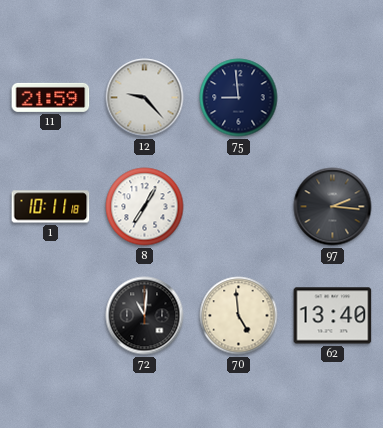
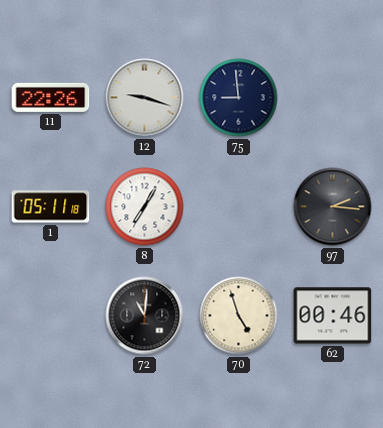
11: 21:59 -> 22:26 (51, 97)
12: 9:23 -> 9:18 (145, 98)
1: 10:11 -> 05:11 (51, 207)
70: 4:59 -> 4:57 (239, 316)
62: 13:40 -> 00:46 (333, 316)
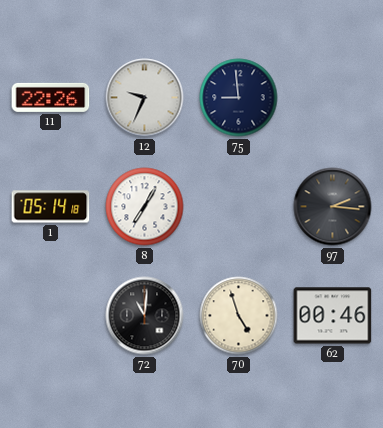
12: 9:18 -> 9:34 (145, 98)
1: 05:11 -> 05:14 (51, 207)
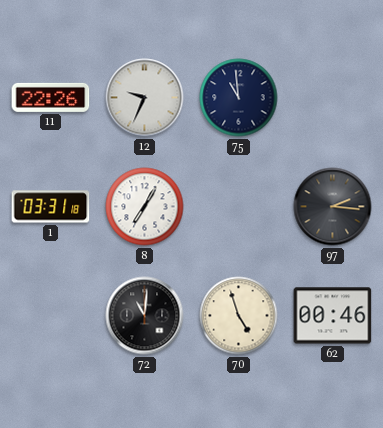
75: 8:59 -> 10:59 (239, 98)
1: 05:14 -> 03:31 (51, 207)
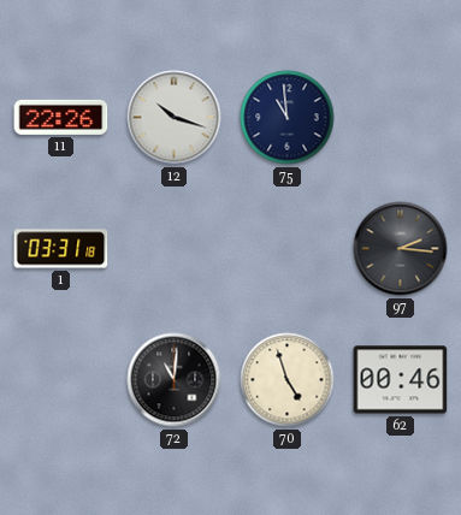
12: 9:34 -> 10:18 (175, 118)
8: 7:05 -> none (145, 207)
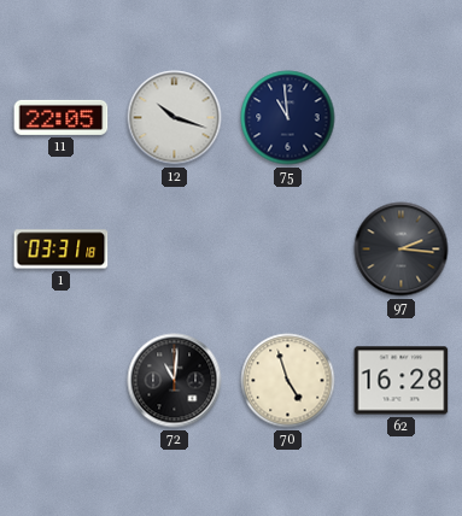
11: 22:26 -> 22:05 (62, 117)
62: 00:46 -> 16:28 (402, 381)
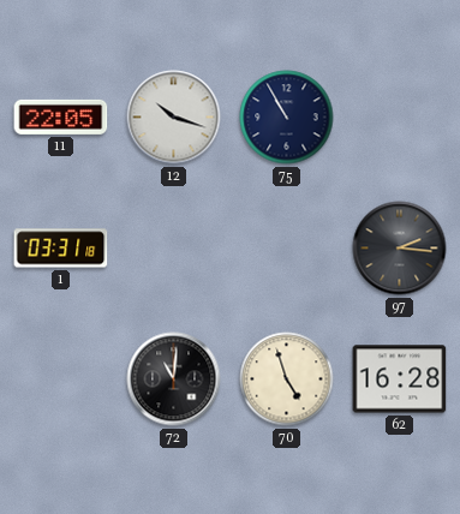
75: 10:59 -> 10:55 (287, 118)
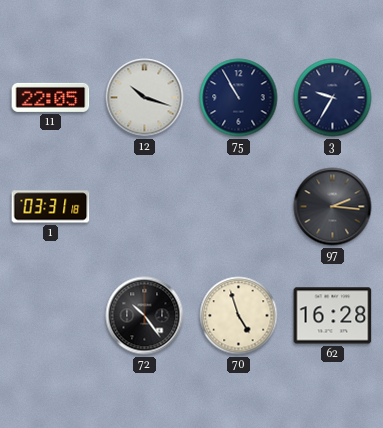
3: none -> 9:35 (333, 98)
72: 11:01 -> 10:24 (145, 316)
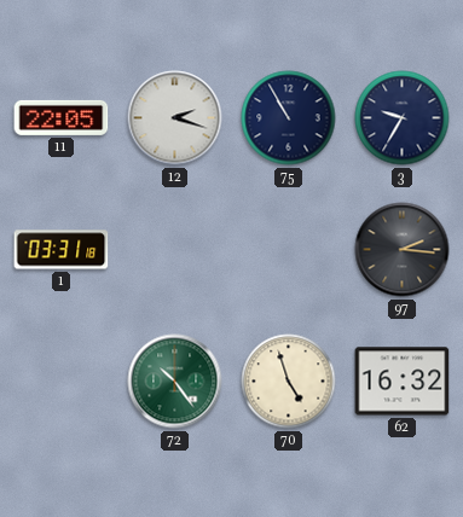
12: 10:18 -> 2:18 (175, 118)
72 dial: black -> green (175, 382)
62: 16:28 -> 16:32 (403, 382)
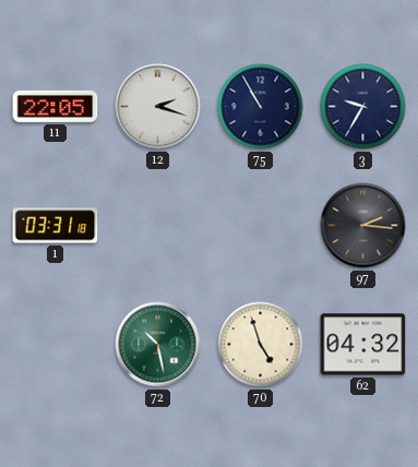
72: 10:24 -> 10:28 (158, 345)
62: 16:32 -> 04:32 (363, 345)
